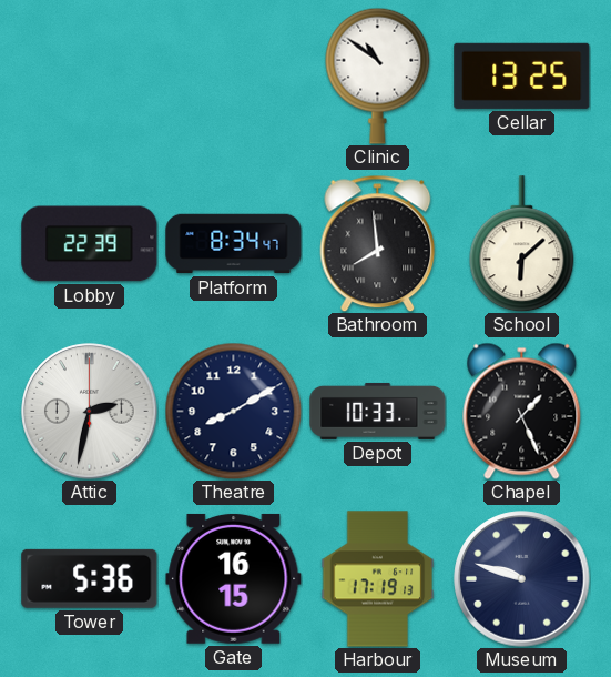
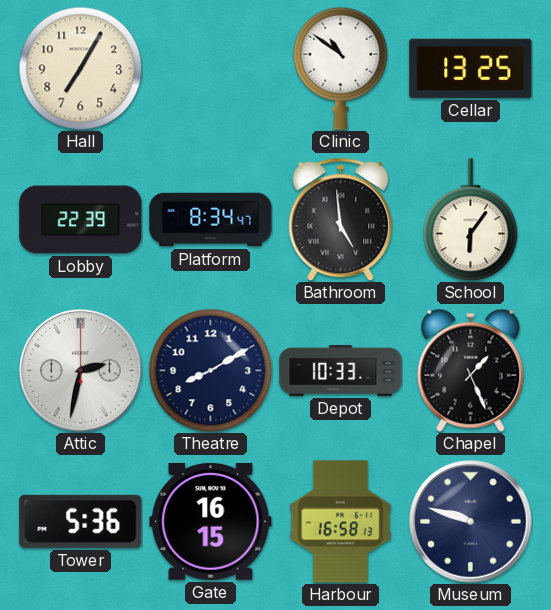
Hall: none -> 7:05 (80, 68)
Bathroom: 7:59 -> 4:59 (341, 219)
School: 6:08 -> 6:06 (471, 220)
Harbour: 17:19 -> 16:58 (341, 522)
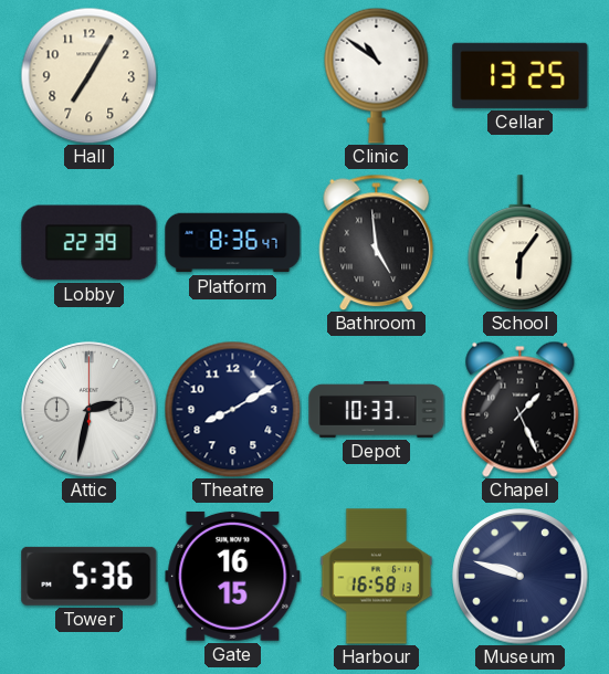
Platform: 8:34 -> 8:36 (233, 243)
